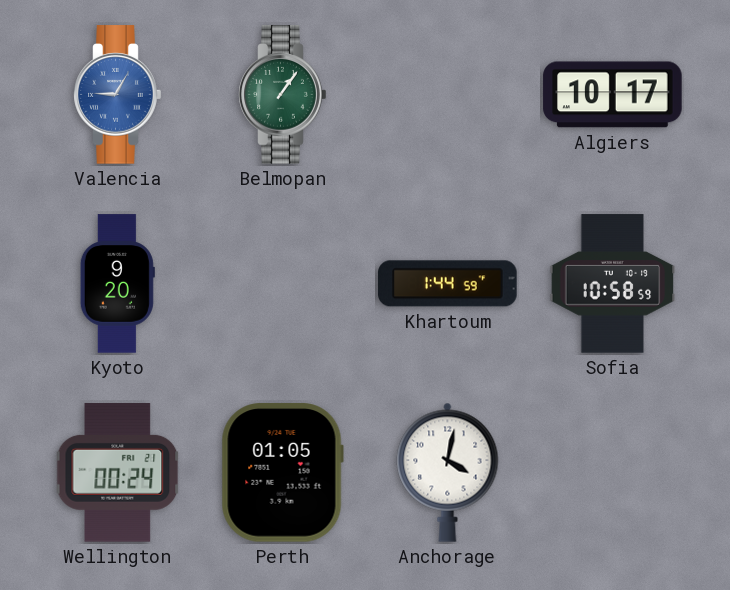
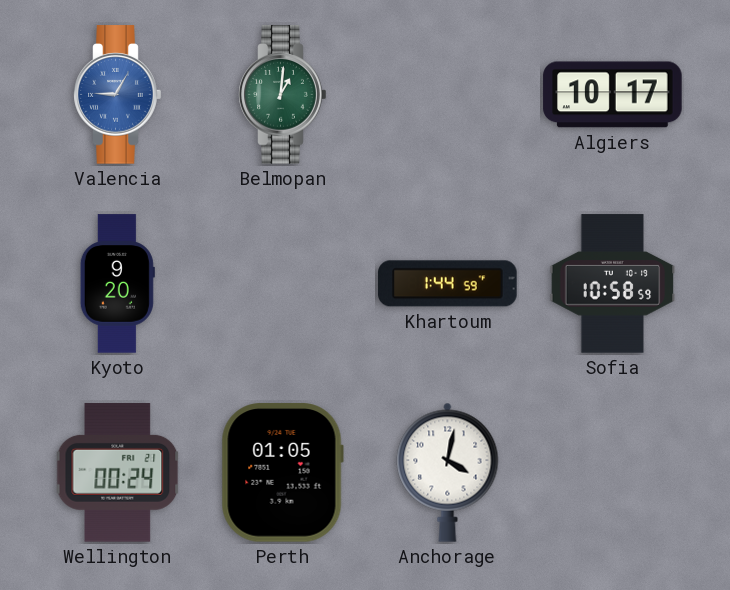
Belmopan: 1:06 -> 1:01 (283, 95)
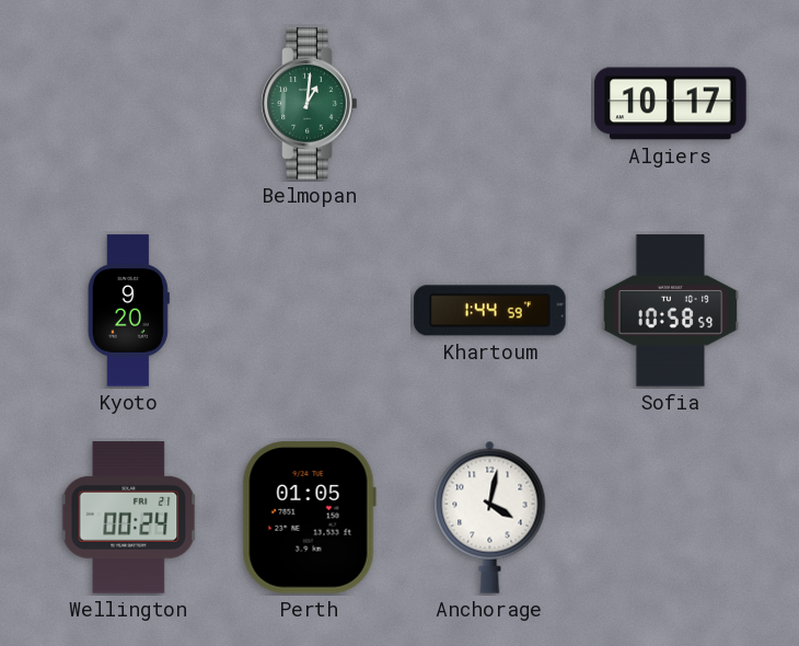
Valencia: 9:05 -> none (118, 95)
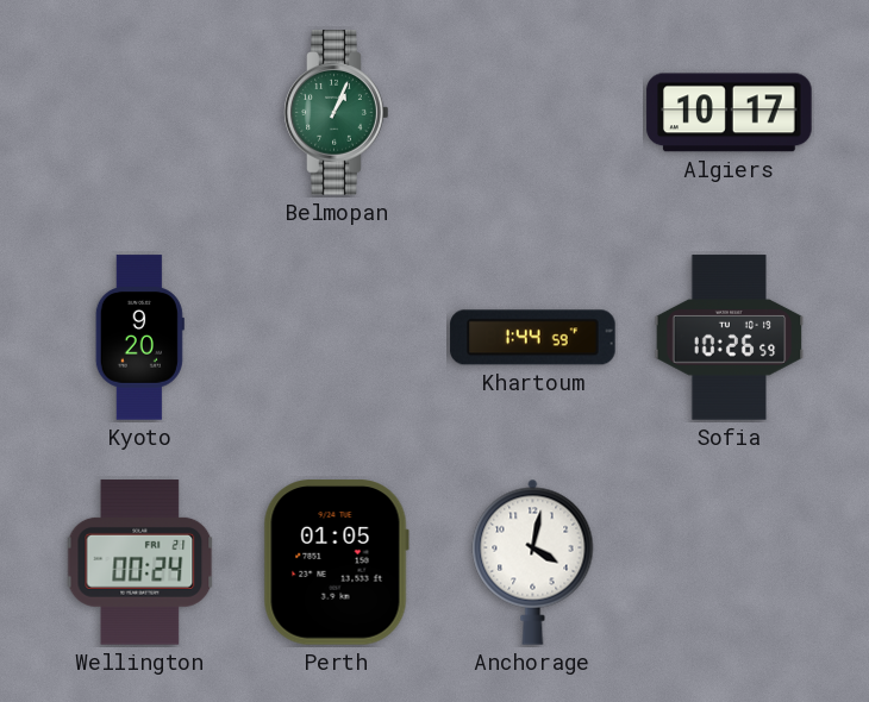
Belmopan: 1:01 -> 1:04 (337, 113)
Sofia: 10:58 -> 10:26 (730, 338)
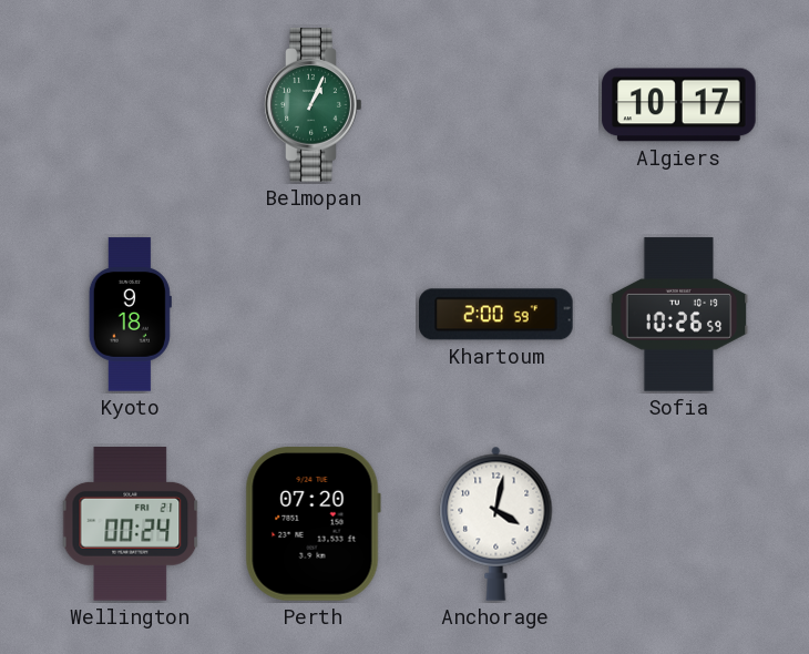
Kyoto: 9:20 -> 9:18 (130, 315)
Khartoum: 1:44 -> 2:00 (496, 315)
Perth: 01:05 -> 07:20 (313, 524)
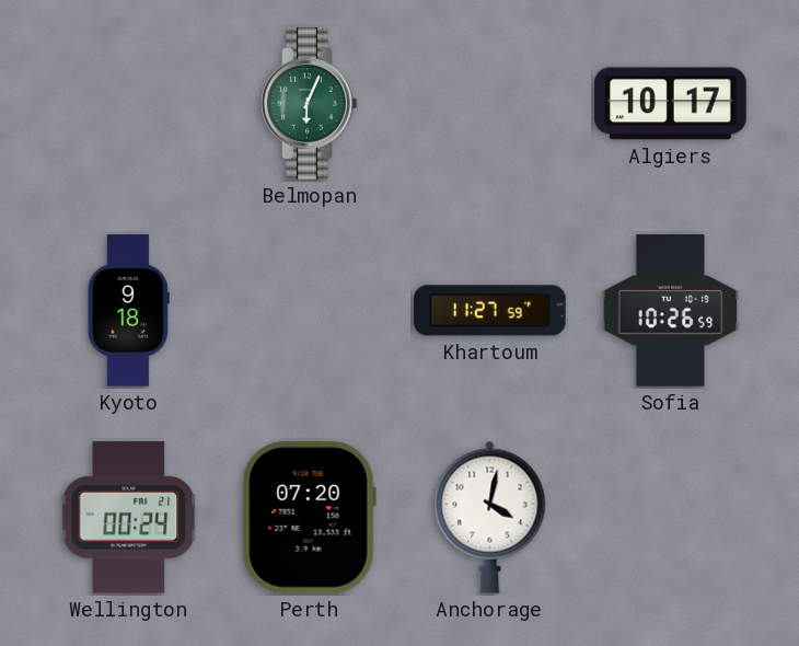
Belmopan: 1:04 -> 6:04 (310, 104)
Khartoum: 2:00 -> 11:27 (490, 311)
